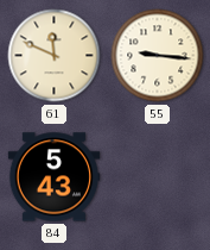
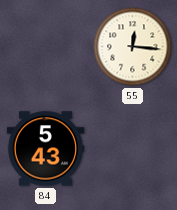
61: 11:49 -> none (55, 56)
55: 9:16 -> 12:16 (133, 47)
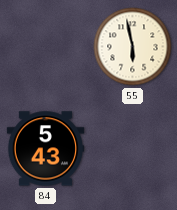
55: 12:16 -> 5:58 (133, 47)
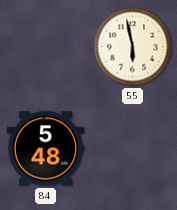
84: 5:43 -> 5:48 (46, 149)
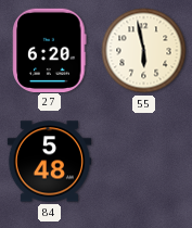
27: none -> 6:20 (50, 50)
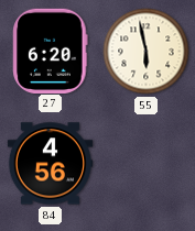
84: 5:48 -> 4:56 (51, 164)
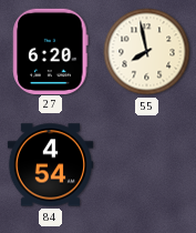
55: 5:58 -> 7:58 (147, 52)
84: 4:56 -> 4:54 (51, 165)
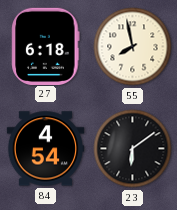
27: 6:20 -> 6:18 (46, 46)
23: none -> 6:09 (133, 149)
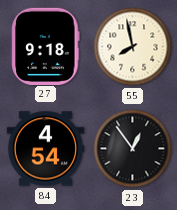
27: 6:18 -> 9:18 (46, 46)
23: 6:09 -> 12:54 (133, 149)
